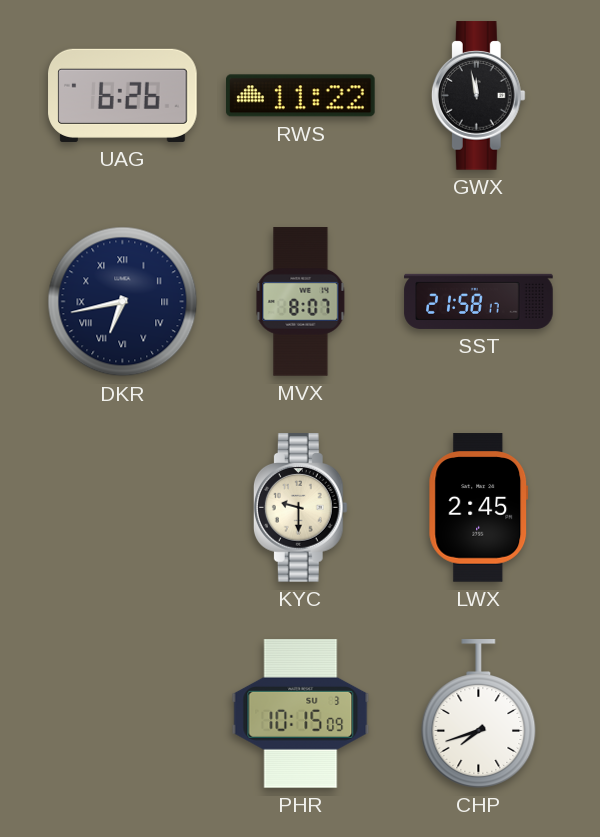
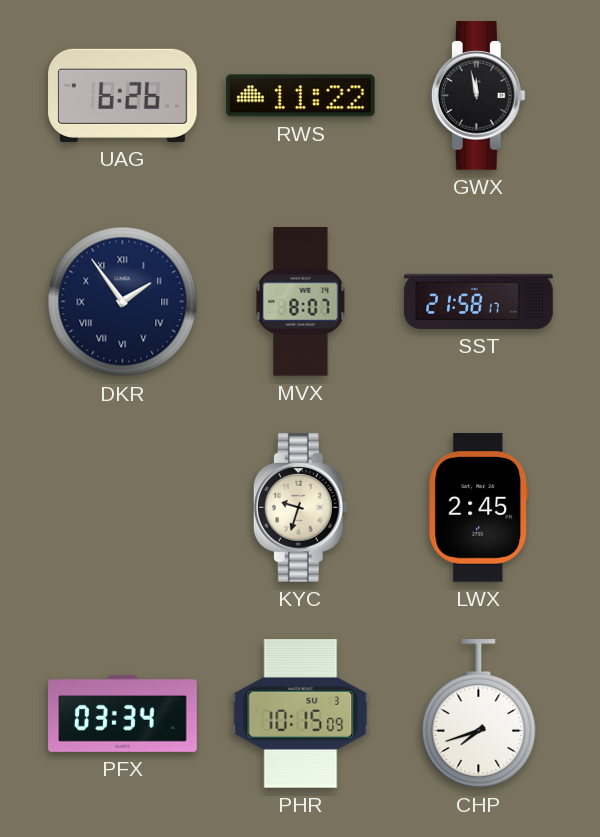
DKR: 6:43 -> 1:54 (123, 302)
KYC: 9:30 -> 9:33 (300, 508)
PFX: none -> 03:34 (123, 713)
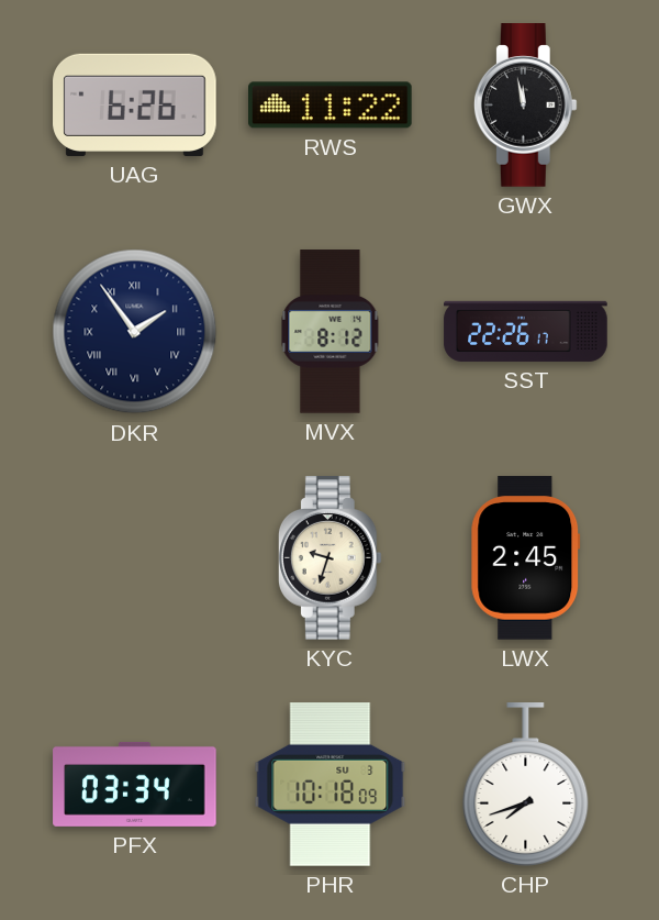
MVX: 8:07 -> 8:12 (331, 332)
SST: 21:58 -> 22:26 (526, 331)
PHR: 10:15 -> 10:18 (331, 785)
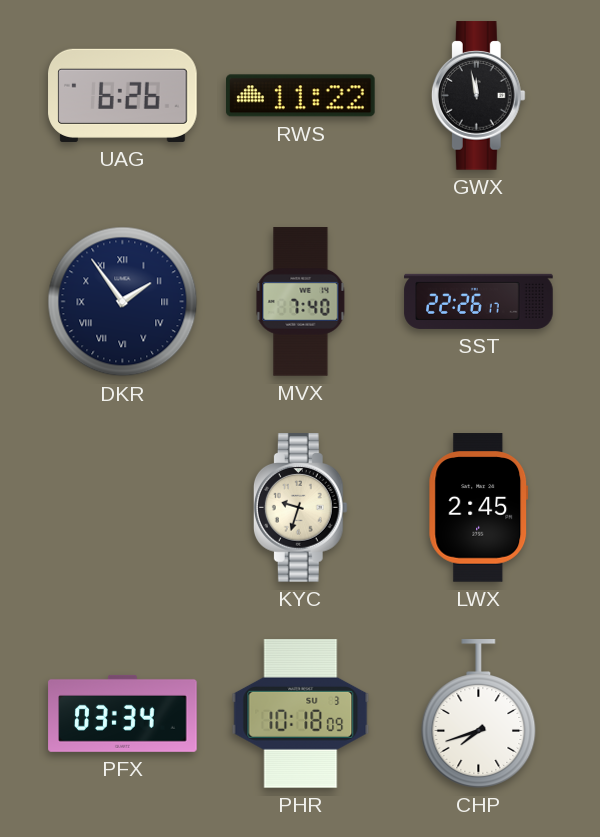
MVX: 8:12 -> 7:40 (301, 302)
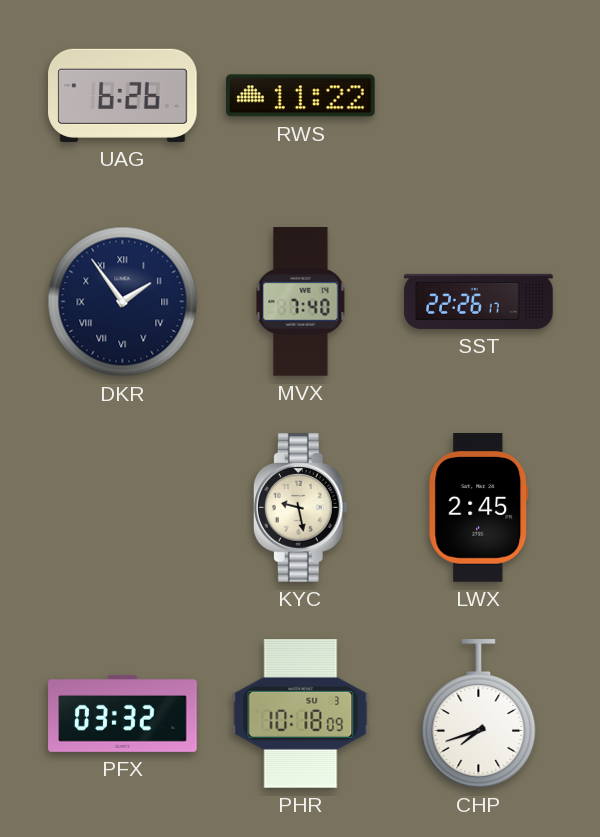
GWX: 11:58 -> none (478, 96)
KYC: 9:33 -> 9:28 (300, 508)
PFX: 03:34 -> 03:32 (123, 713)
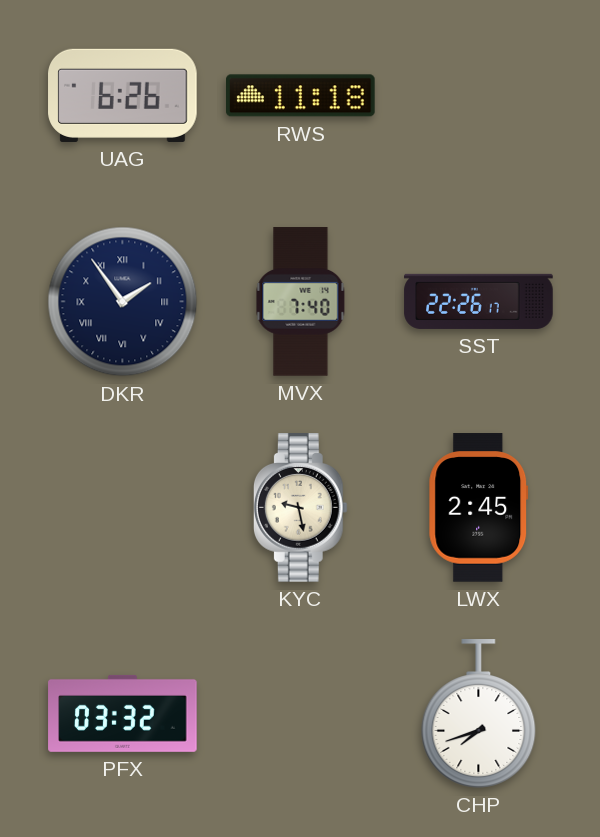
RWS: 11:22 -> 11:18 (301, 96)
PHR: 10:18 -> none (301, 714)
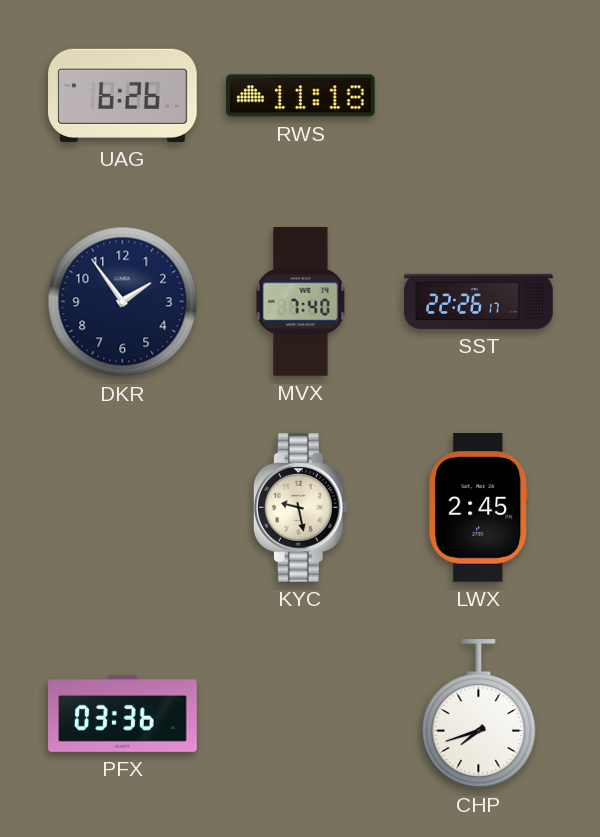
DKR numerals: Roman -> Arabic (123, 302)
PFX: 03:32 -> 03:36 (123, 713)
